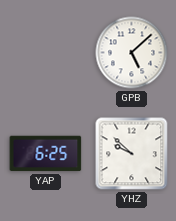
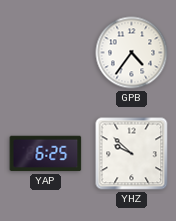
GPB: 5:08 -> 4:36 (132, 53)
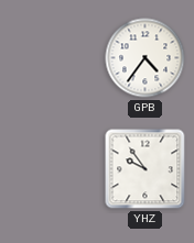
YAP: 6:25 -> none (46, 154)
YHZ: 9:52 -> 9:54 (145, 169)
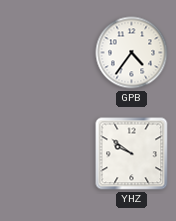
YHZ: 9:54 -> 9:51 (132, 154)
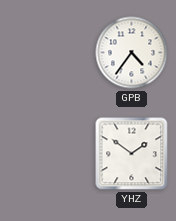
YHZ: 9:51 -> 1:51 (132, 154)
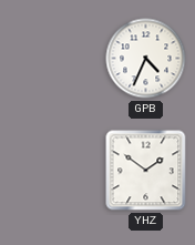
GPB: 4:36 -> 4:34 (146, 59)
